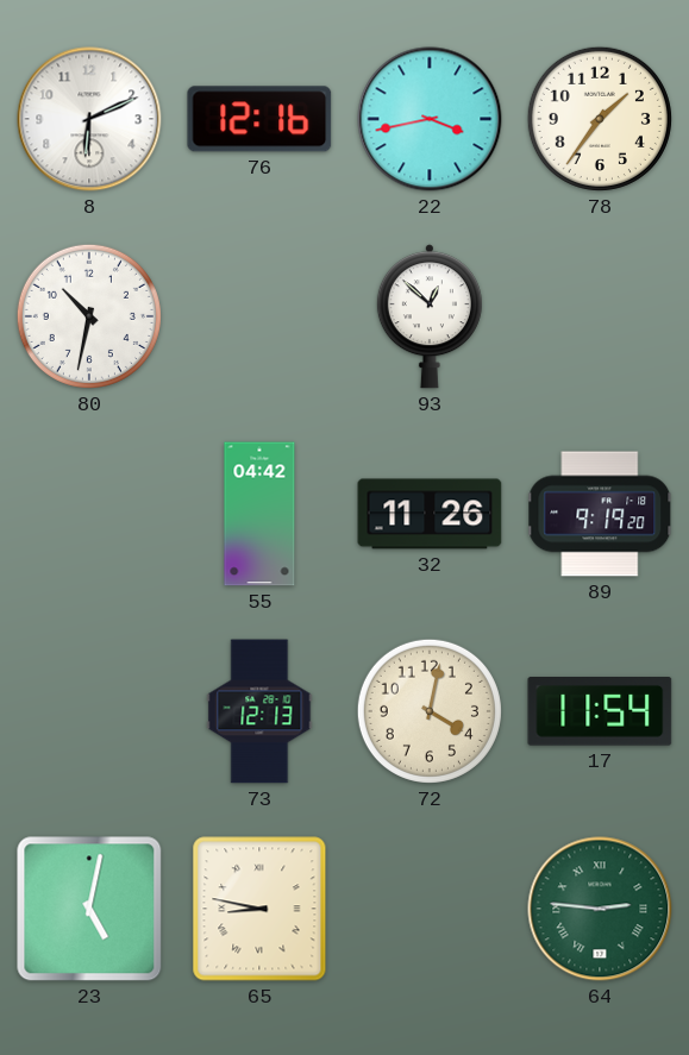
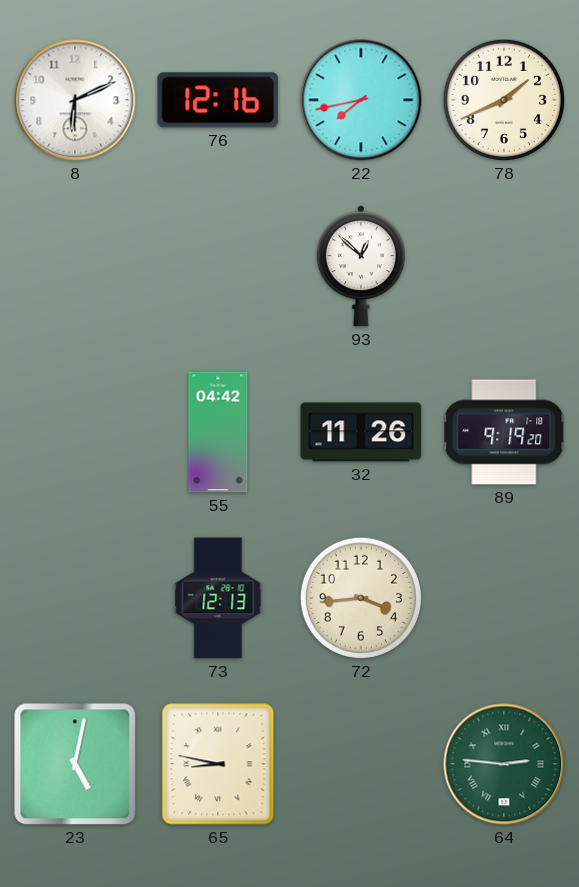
22: 3:43 -> 7:43 (361, 100)
78: 1:36 -> 1:41 (504, 100)
80: 10:32 -> none (89, 316)
72: 4:02 -> 3:44 (361, 598)
17: 11:54 -> none (600, 711)
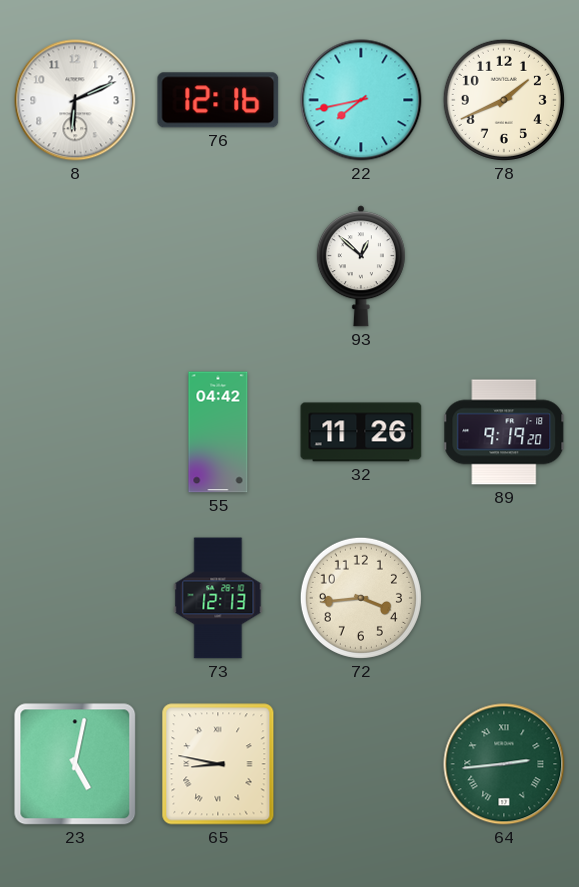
64: 2:46 -> 2:44 (504, 764)
